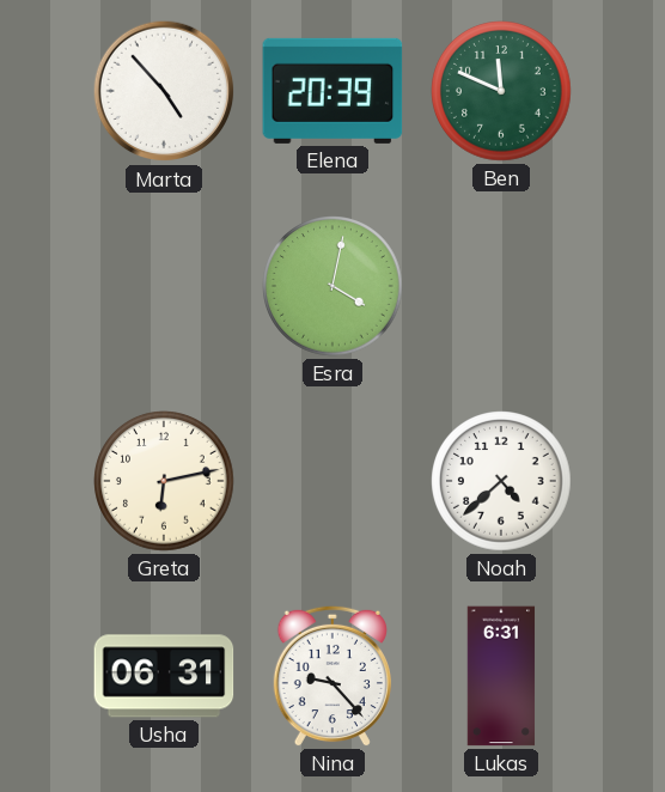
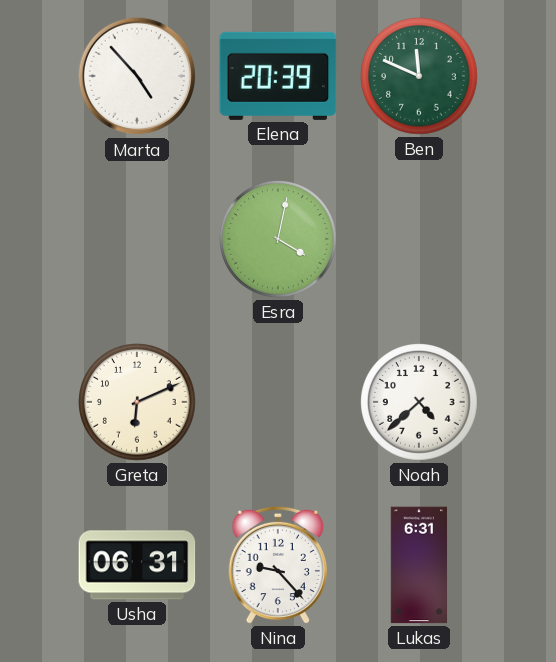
Greta: 6:13 -> 6:11 (137, 402)
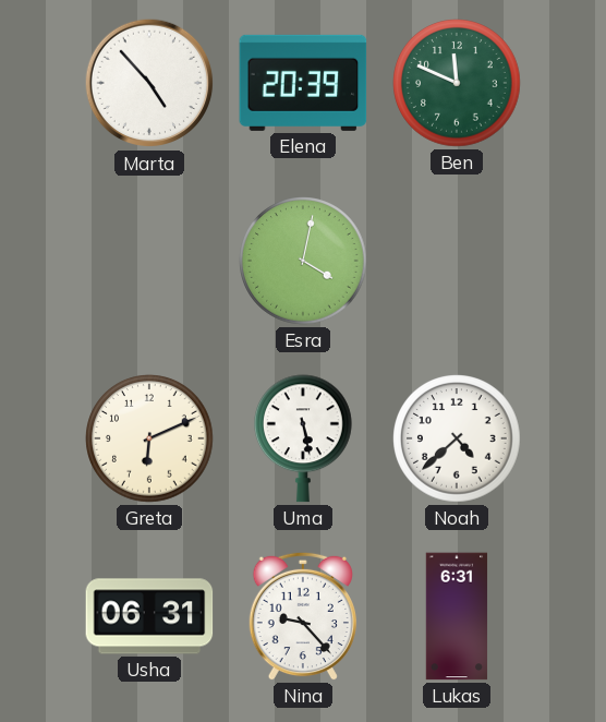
Uma: none -> 5:28 (304, 438)
